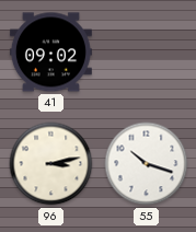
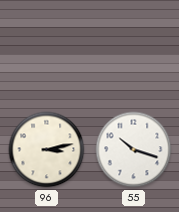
41: 09:02 -> none (50, 53)
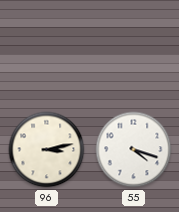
55: 10:18 -> 4:18 (134, 150)
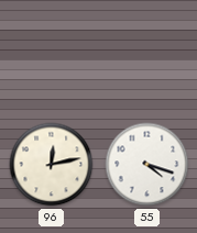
96: 3:13 -> 12:13 (52, 165)
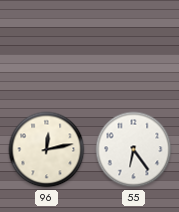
55: 4:18 -> 6:24 (134, 150)
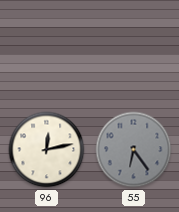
55 dial: white -> grey (134, 150)
